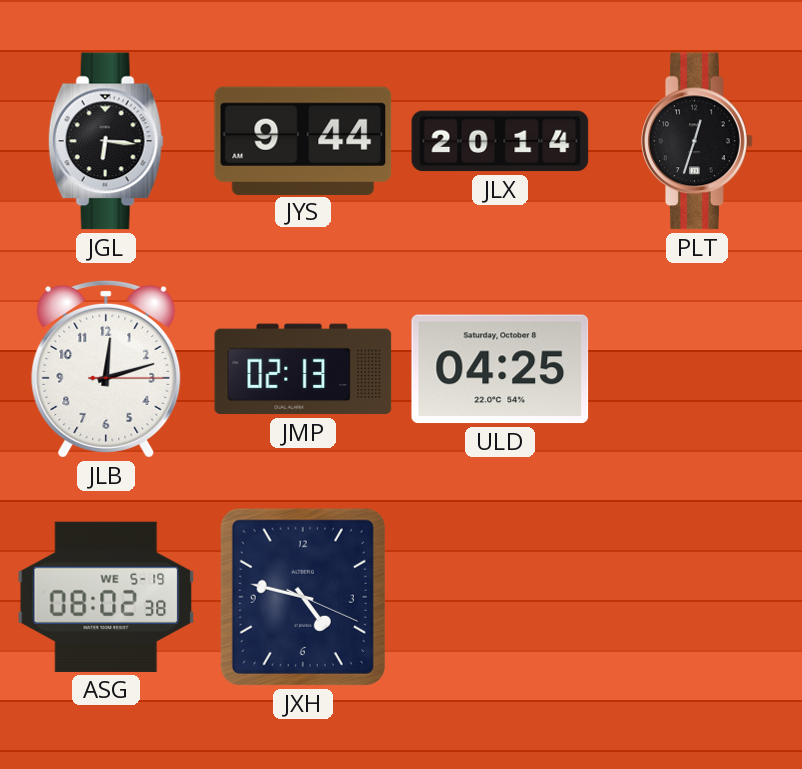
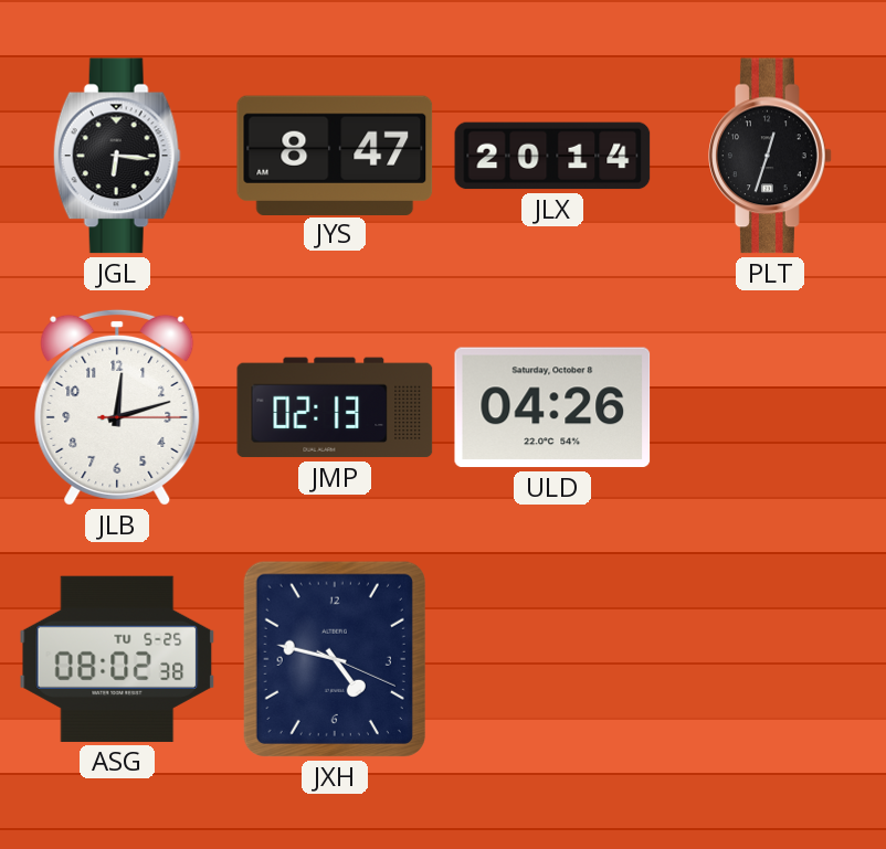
JYS: 9:44 -> 8:47 (335, 155)
ULD: 04:25 -> 04:26 (552, 407)
ASG date: WE 5-19 -> TU 5-25 (117, 659)
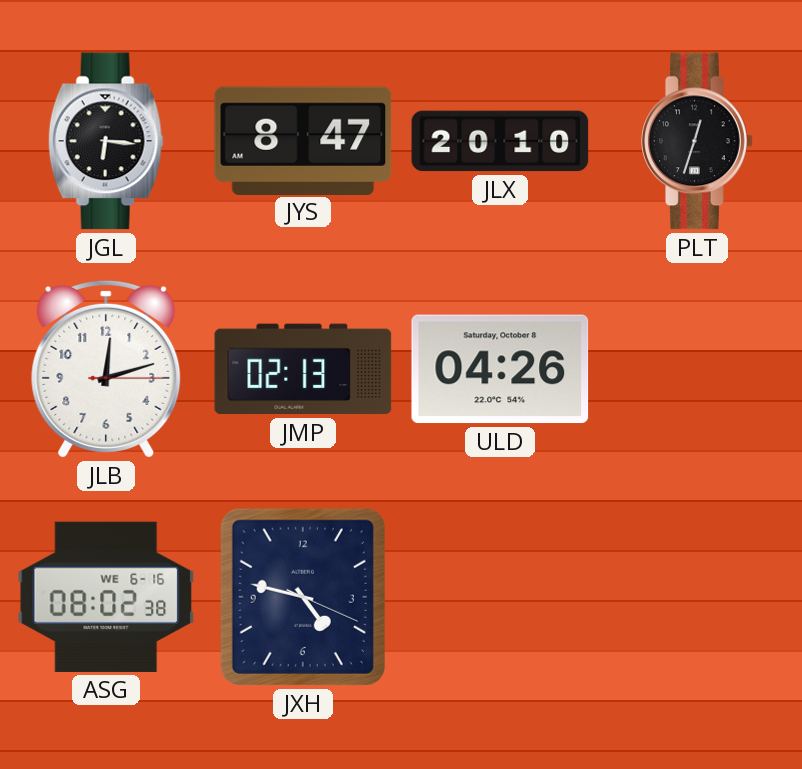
JLX: 20:14 -> 20:10 (500, 141)
ASG date: TU 5-25 -> WE 6-16 (106, 597)
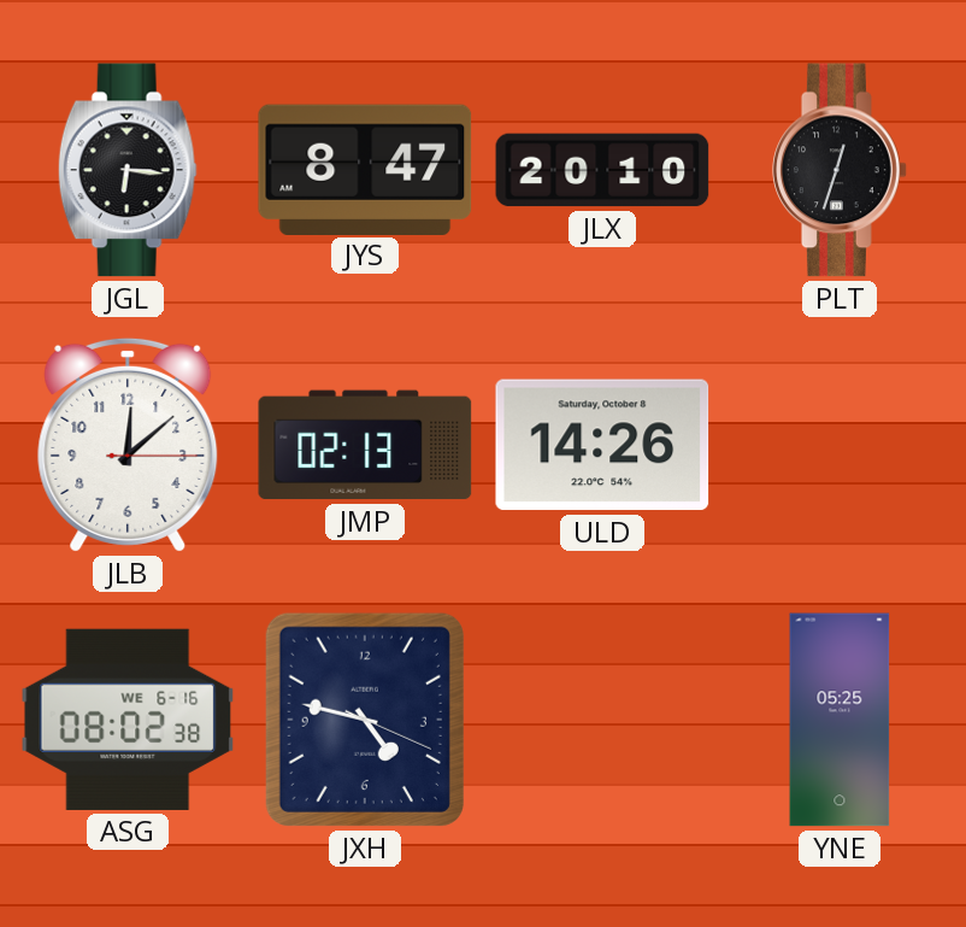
JLB: 12:12 -> 12:08 (128, 445)
ULD: 04:26 -> 14:26 (602, 445)
YNE: none -> 05:25 (840, 720)
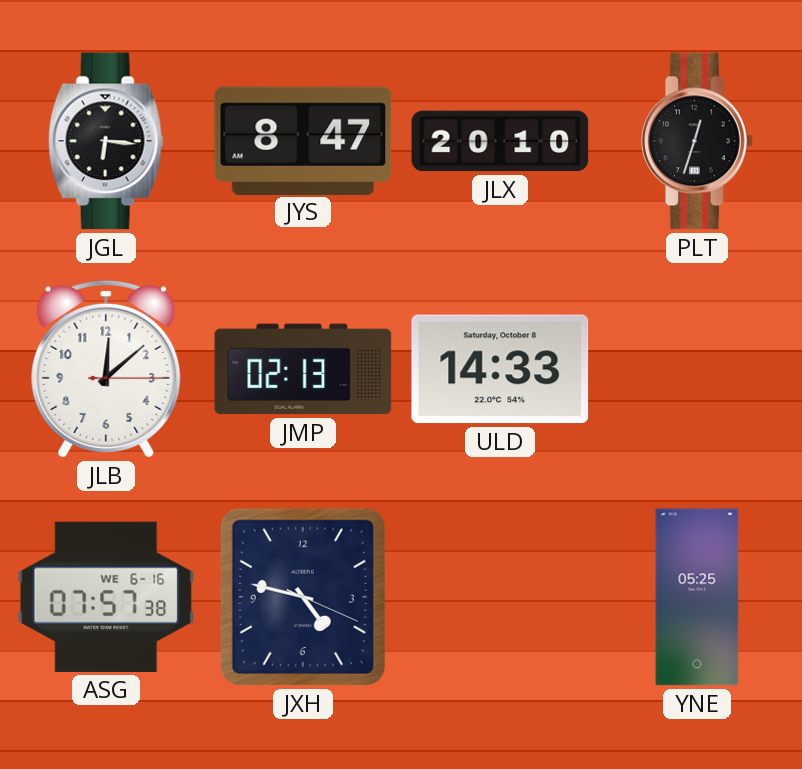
ULD: 14:26 -> 14:33 (500, 369)
ASG: 08:02 -> 07:57 (106, 597)
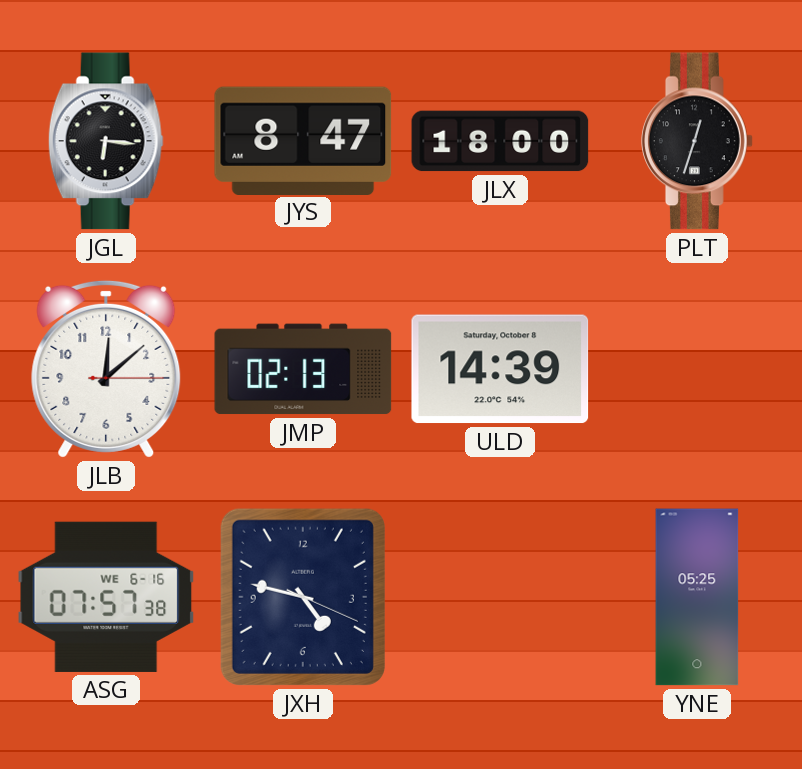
JLX: 20:10 -> 18:00 (500, 141)
ULD: 14:33 -> 14:39 (500, 369)
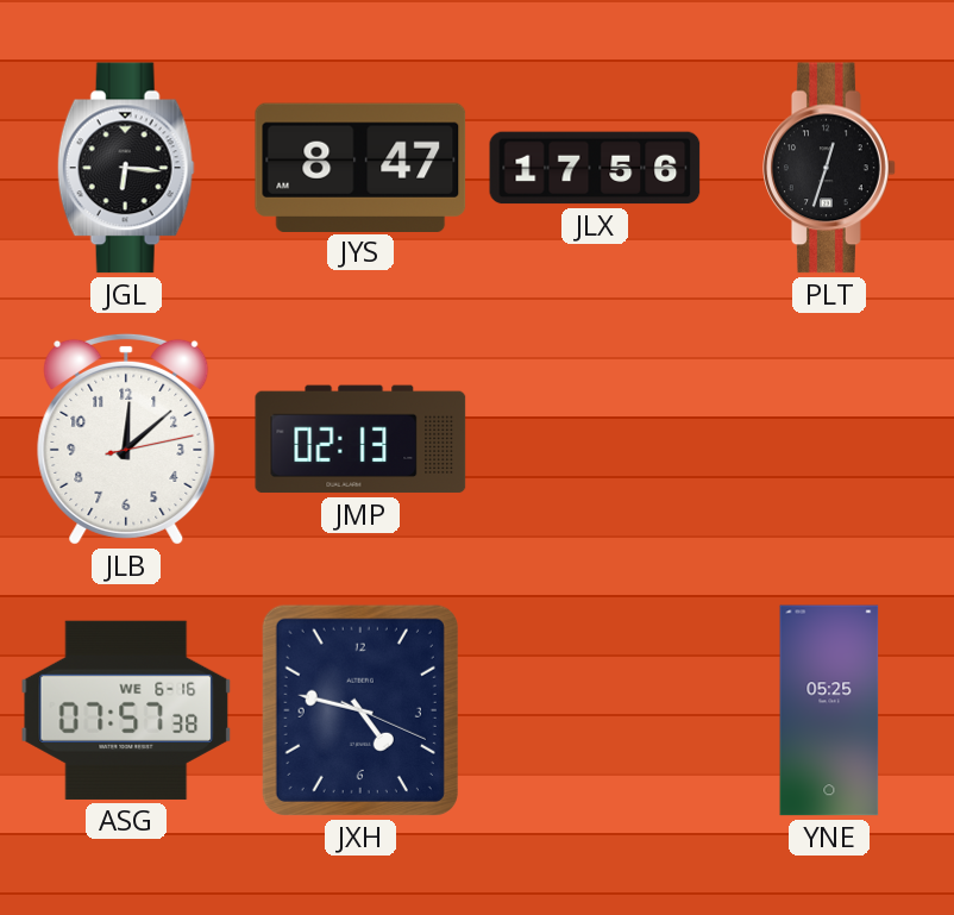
JLX: 18:00 -> 17:56 (595, 168)
JLB: 12:08:15 -> 12:08:13 (126, 439)
ULD: 14:39 -> none (500, 369)
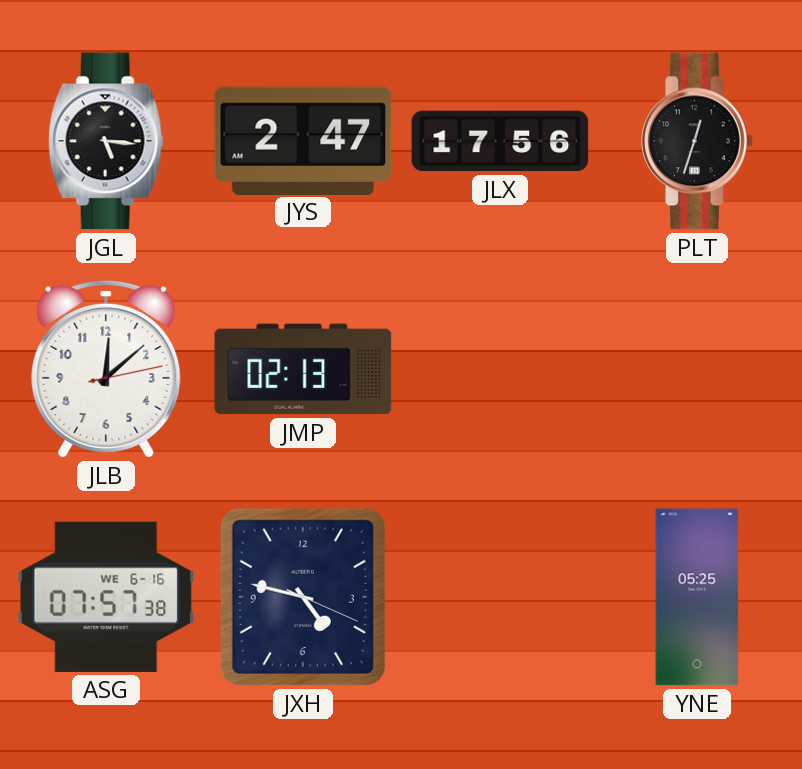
JGL: 6:16 -> 5:16 (106, 141)
JYS: 8:47 -> 2:47 (303, 140)
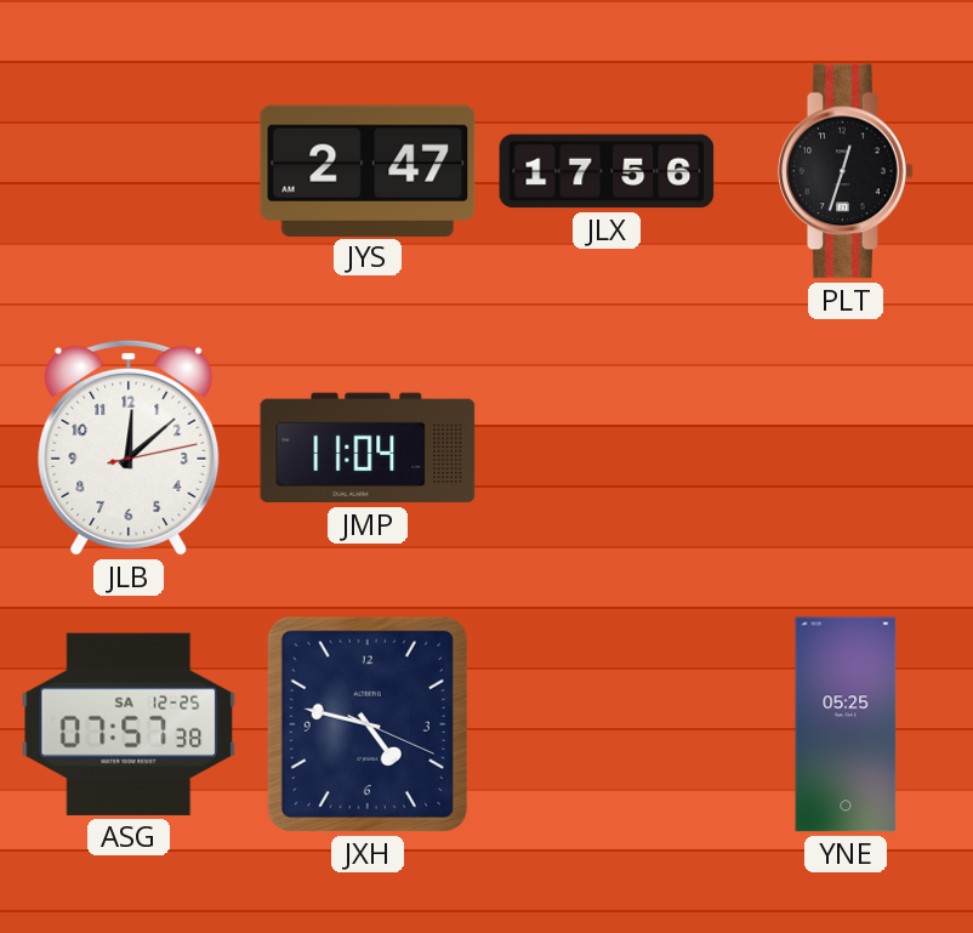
JGL: 5:16 -> none (106, 141)
JMP: 02:13 -> 11:04 (368, 448)
ASG date: WE 6-16 -> SA 12-25 (129, 724)
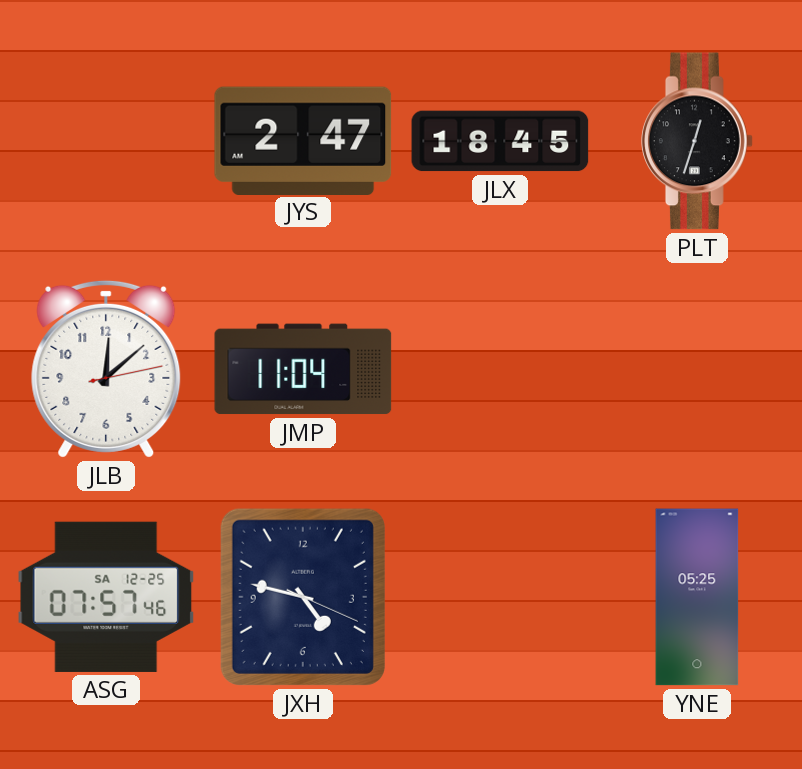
JLX: 17:56 -> 18:45 (500, 141)
ASG: 07:57:38 -> 07:57:46 (106, 597)
